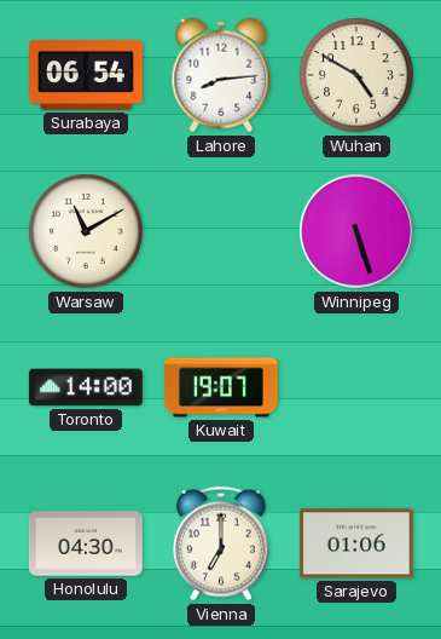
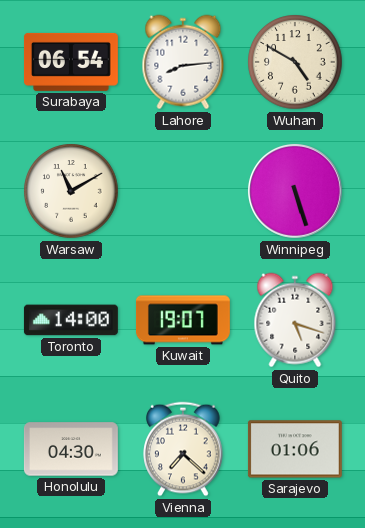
Quito: none -> 5:18 (295, 320)
Vienna: 7:00 -> 7:22 (183, 449)
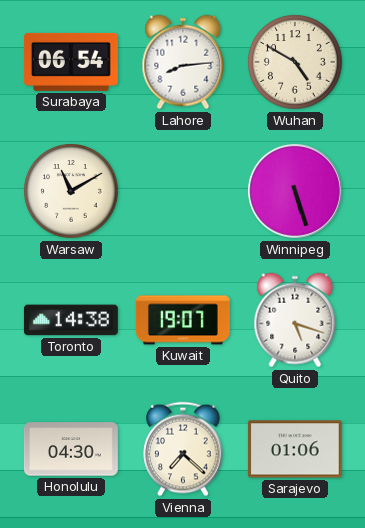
Toronto: 14:00 -> 14:38 (71, 320)
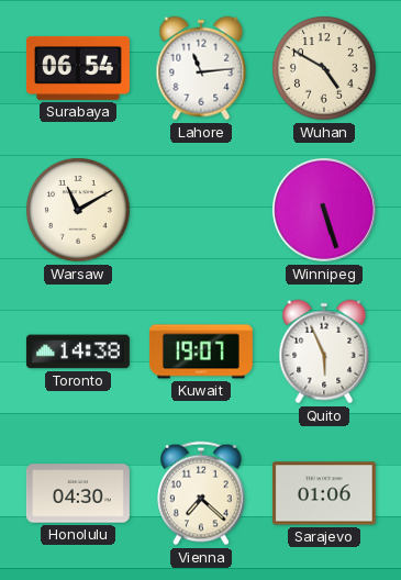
Lahore: 8:14 -> 11:14 (201, 68)
Quito: 5:18 -> 5:56 (324, 352)
